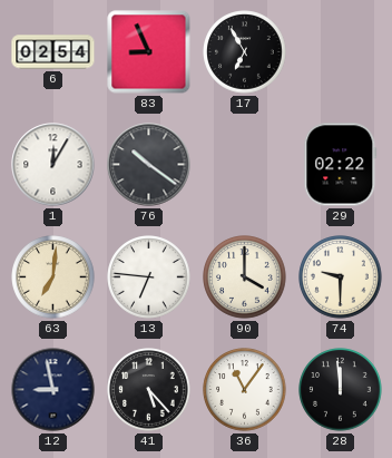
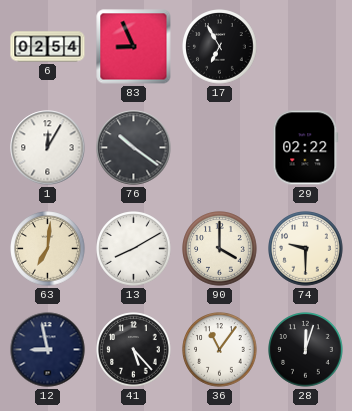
13: 6:46 -> 8:10 (134, 249)
28: 11:59 -> 12:03 (306, 350)
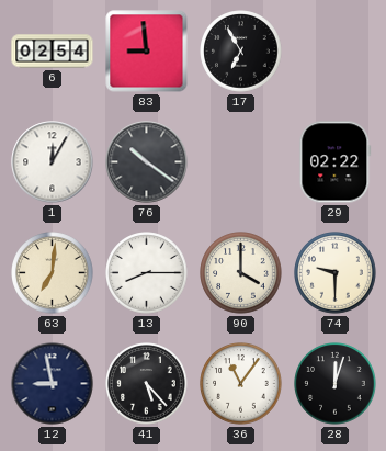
83: 8:56 -> 8:59 (147, 52)
13: 8:10 -> 8:15 (147, 273)
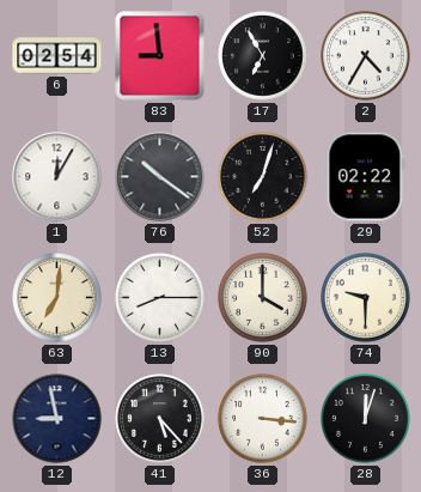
2: none -> 4:35 (366, 56)
52: none -> 7:03 (263, 177)
36: 11:06 -> 3:16 (263, 419)
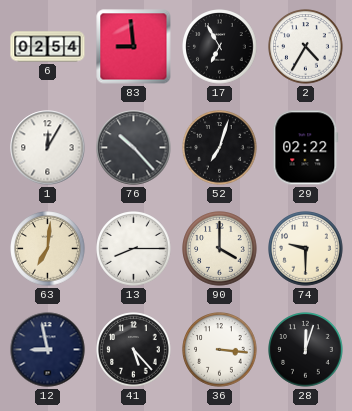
76: 10:21 -> 10:23 (134, 148)
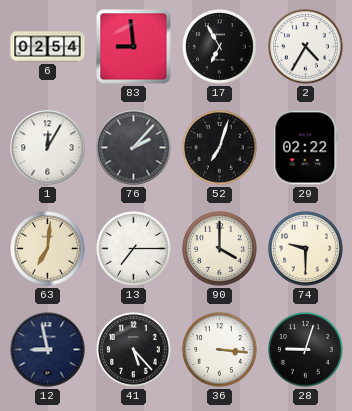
76: 10:23 -> 2:07 (134, 148)
13: 8:15 -> 7:15 (134, 249)
28: 12:03 -> 9:03 (306, 350)
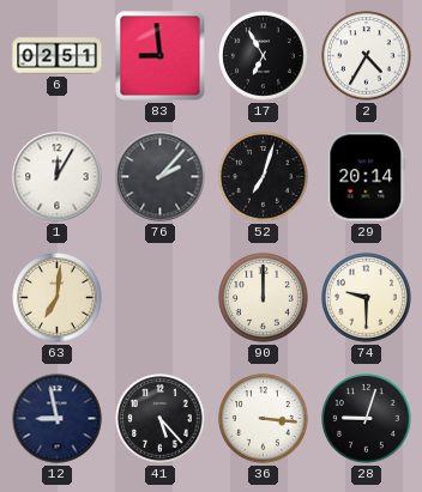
6: 02:54 -> 02:51 (58, 56)
29: 02:22 -> 20:14 (367, 177)
13: 7:15 -> none (134, 249)
90: 4:00 -> 12:00 (264, 298)
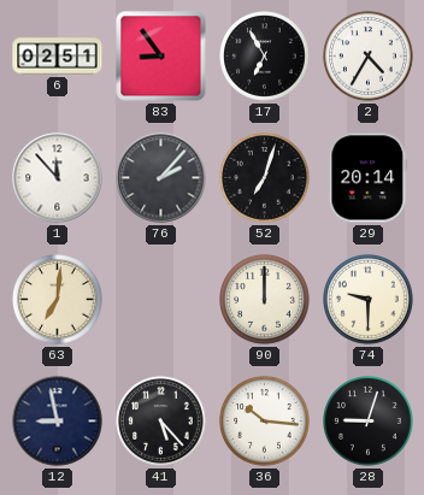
83: 8:59 -> 8:54 (161, 57)
1: 12:05 -> 11:53 (58, 178)
36: 3:16 -> 10:16 (265, 422)
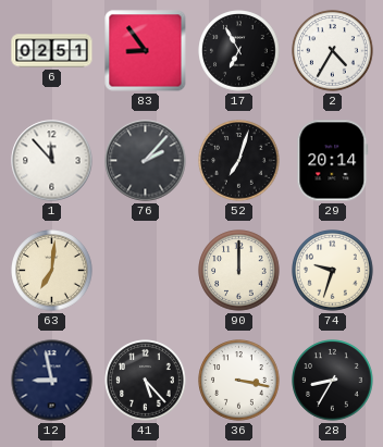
74: 9:30 -> 9:33 (333, 271)
36: 10:16 -> 3:17 (239, 381)
28: 9:03 -> 8:35 (333, 381)
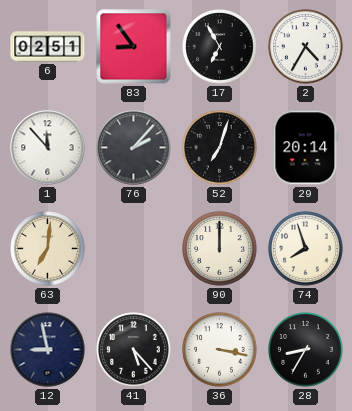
74: 9:33 -> 7:57 (306, 249)
